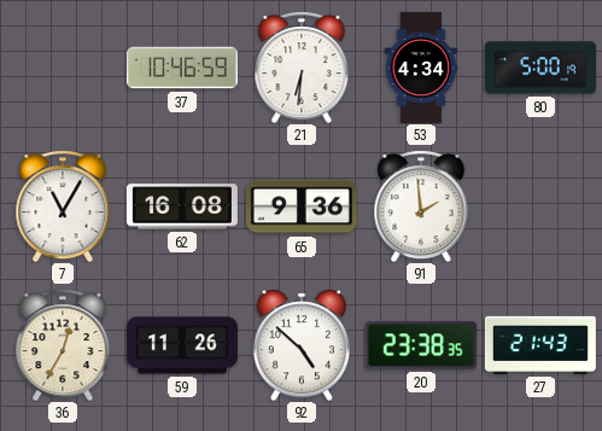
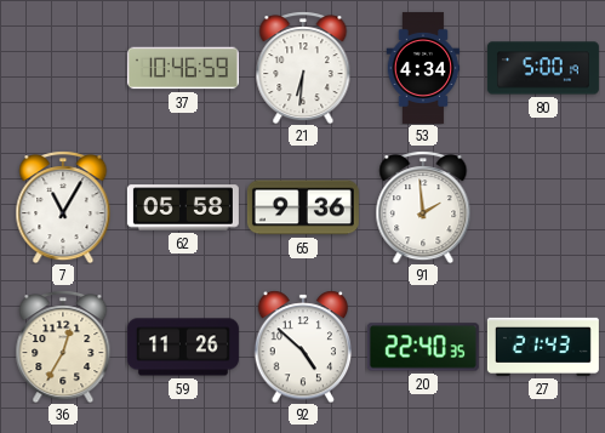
62: 16:08 -> 05:58 (183, 207)
20: 23:38 -> 22:40 (423, 347)
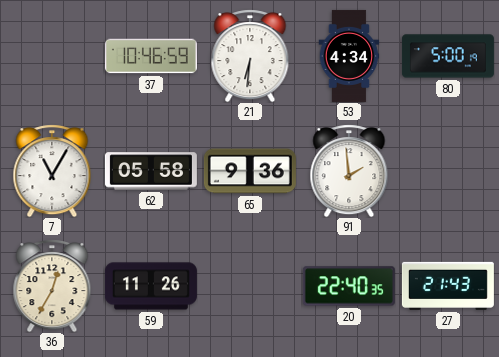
92: 4:52 -> none (303, 347)
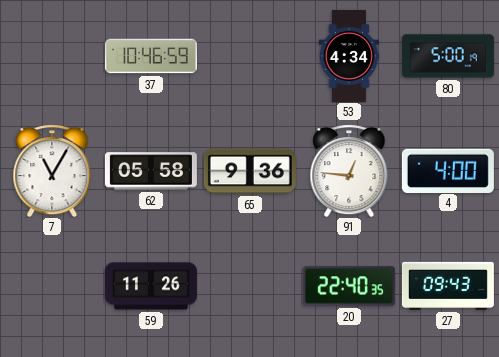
21: 6:31 -> none (250, 56)
91: 1:59 -> 12:46 (349, 171)
4: none -> 4:00 (448, 170)
36: 12:35 -> none (52, 286)
27: 21:43 -> 09:43 (448, 286)
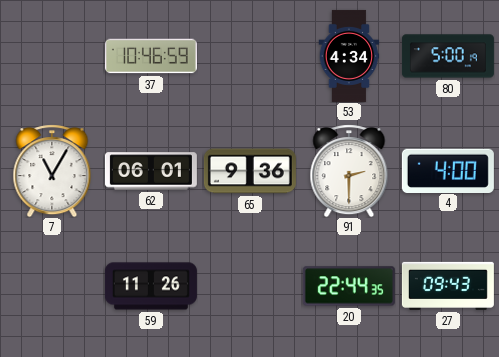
62: 05:58 -> 06:01 (151, 171)
91: 12:46 -> 2:30 (349, 171)
20: 22:40 -> 22:44 (349, 286)
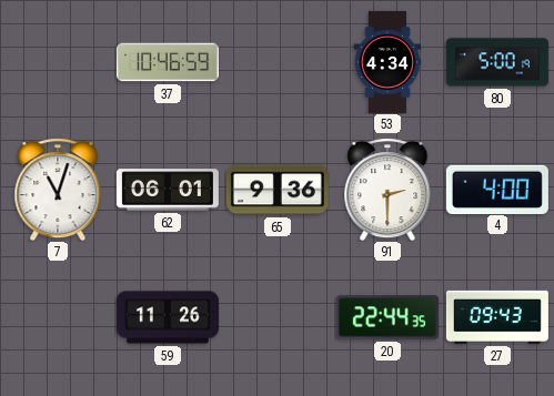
7: 11:05 -> 11:03 (58, 190)
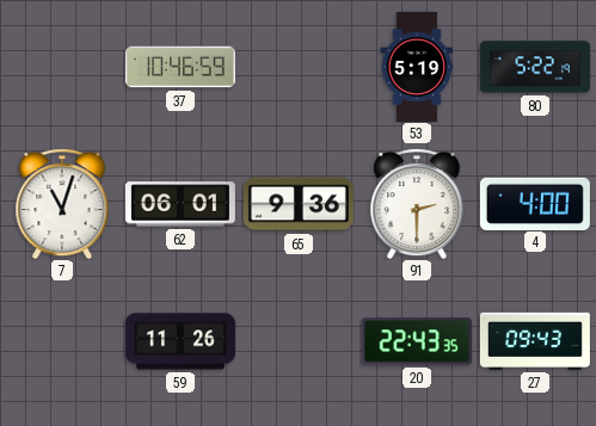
53: 4:34 -> 5:19 (417, 67)
80: 5:00 -> 5:22 (535, 67)
20: 22:44 -> 22:43 (417, 341)
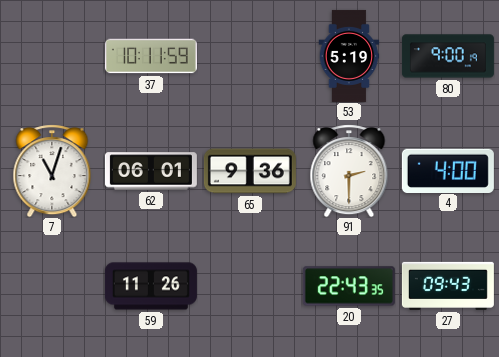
37: 10:46 -> 10:11 (151, 56)
80: 5:22 -> 9:00 (448, 56)
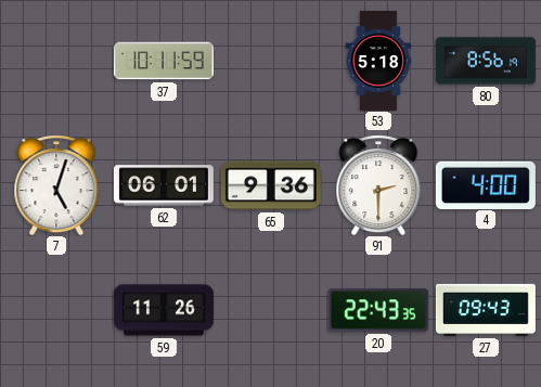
53: 5:19 -> 5:18 (378, 61)
80: 9:00 -> 8:56 (486, 61)
7: 11:03 -> 5:03 (56, 185)
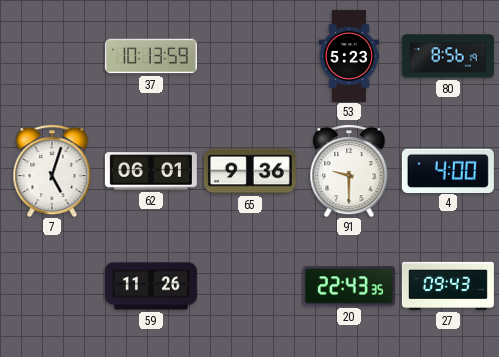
37: 10:11 -> 10:13 (151, 56)
53: 5:18 -> 5:23 (349, 56)
91: 2:30 -> 9:30 (349, 171)
